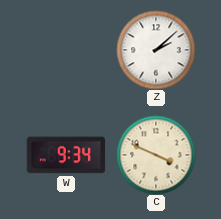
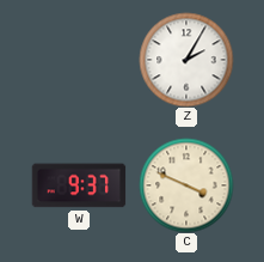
Z: 2:08 -> 2:05 (186, 60)
W: 9:34 -> 9:37 (79, 185)
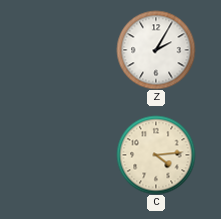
W: 9:37 -> none (79, 185)
C: 3:49 -> 4:14 (156, 155)
